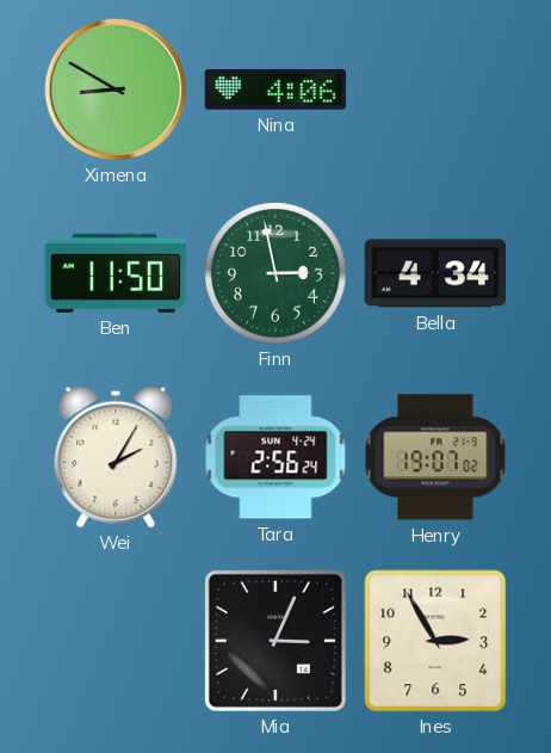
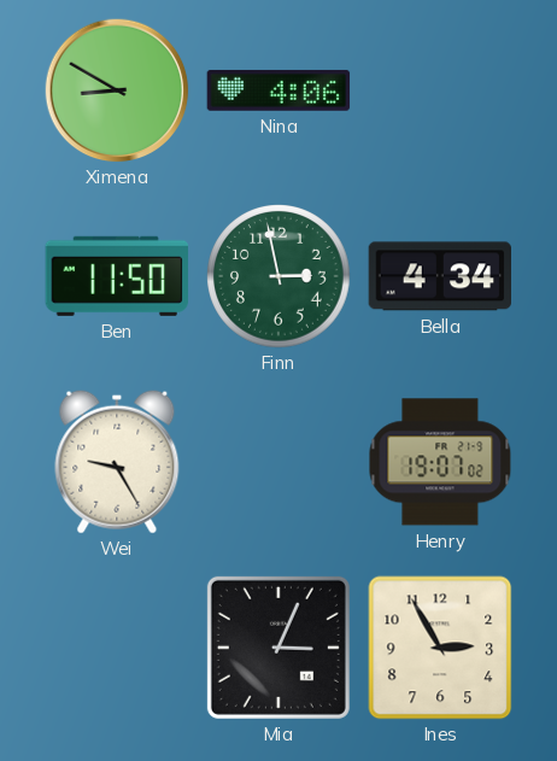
Wei: 2:05 -> 9:25 (117, 462)
Tara: 2:56 -> none (275, 457)
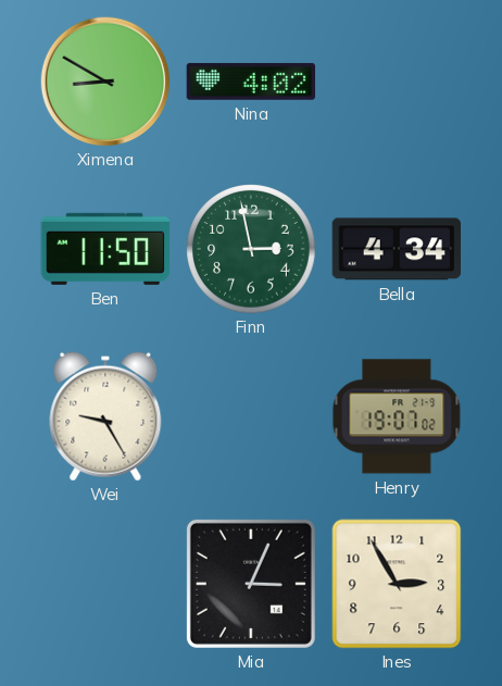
Nina: 4:06 -> 4:02 (251, 82)
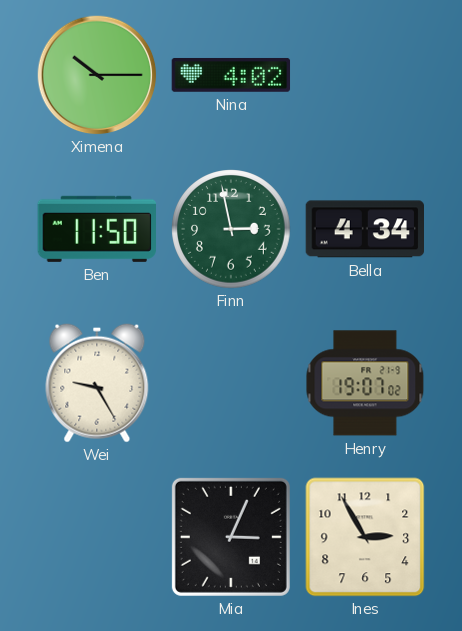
Ximena: 8:50 -> 10:15 (97, 75)
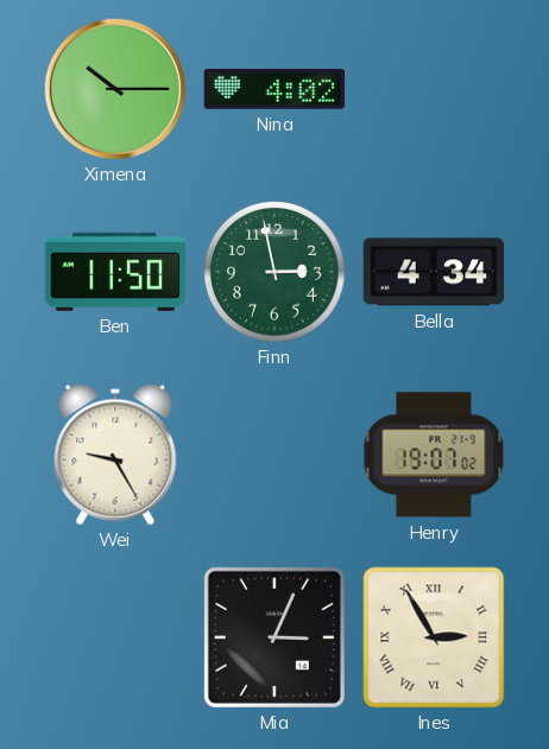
Ines numerals: Arabic -> Roman (434, 637)
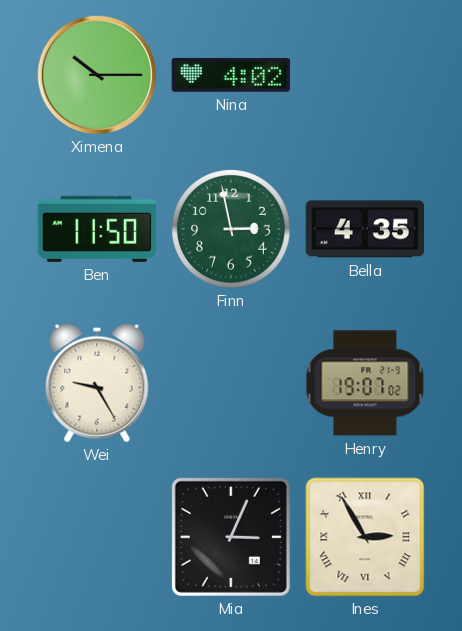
Bella: 4:34 -> 4:35 (365, 229)
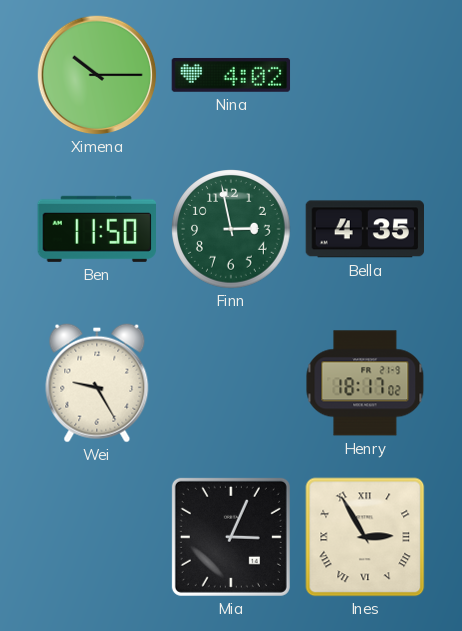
Henry: 19:07 -> 18:17 (365, 383)
